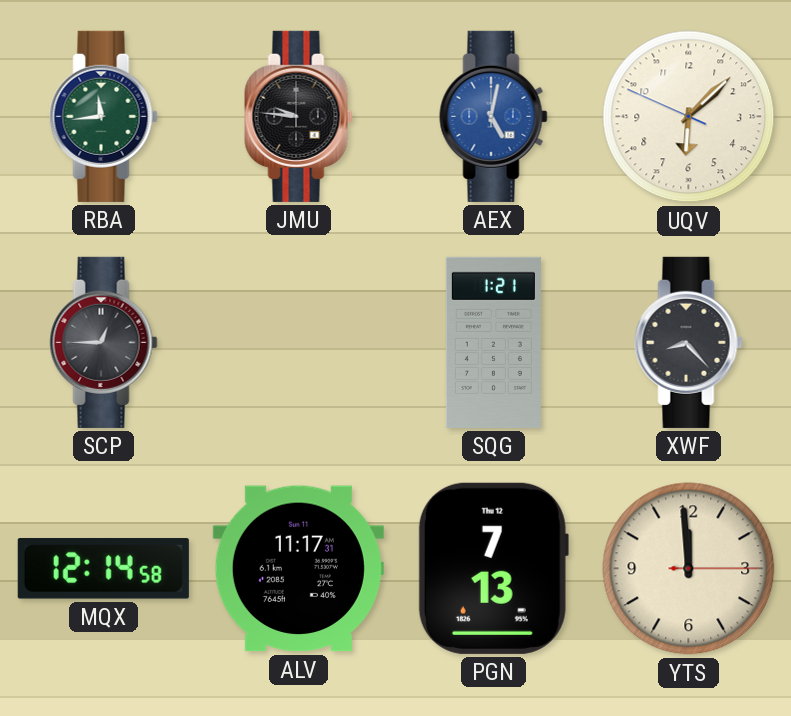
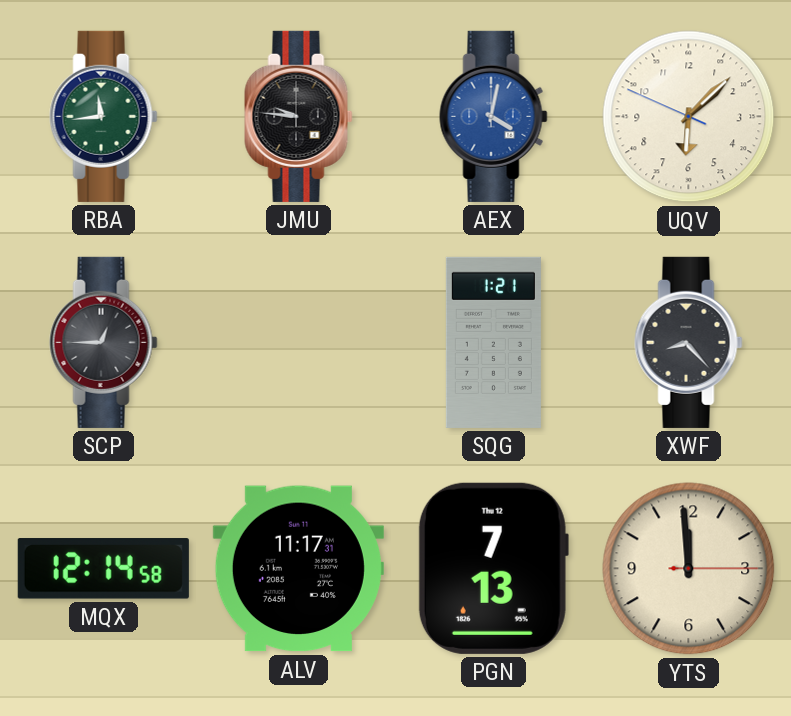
AEX: 5:02 -> 4:02 (494, 116)
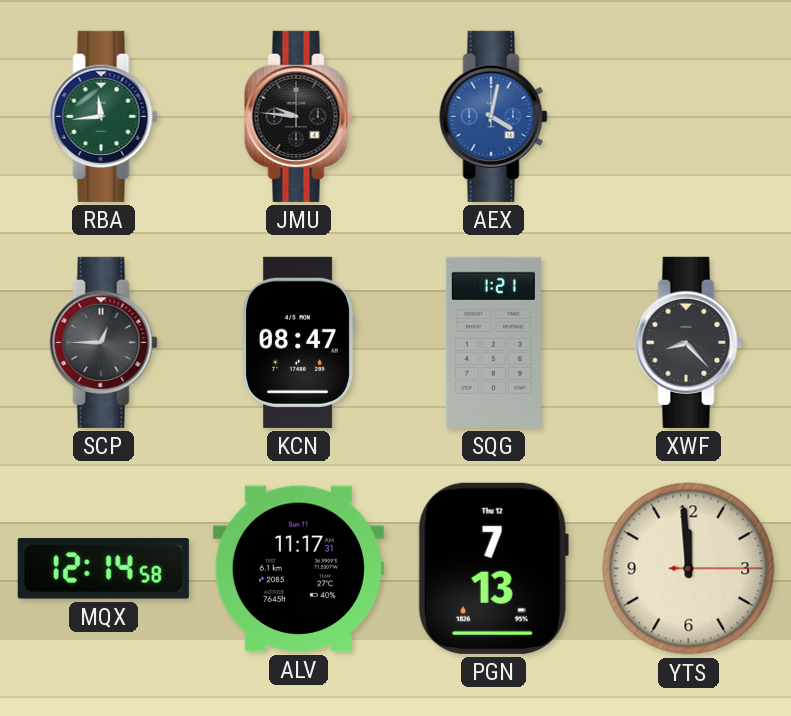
UQV: 6:07 -> none (689, 117)
KCN: none -> 08:47 (299, 342)
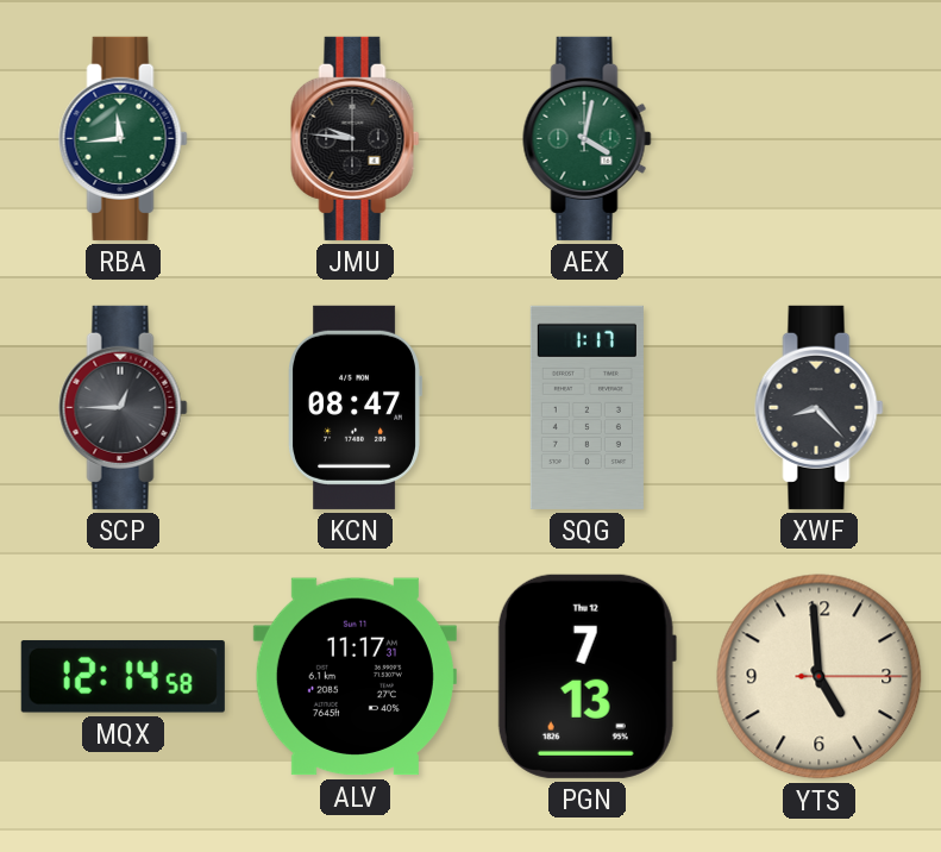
AEX dial: blue -> green (588, 138)
SQG: 1:21 -> 1:17 (586, 407)
YTS: 11:59 -> 4:59 (820, 677)
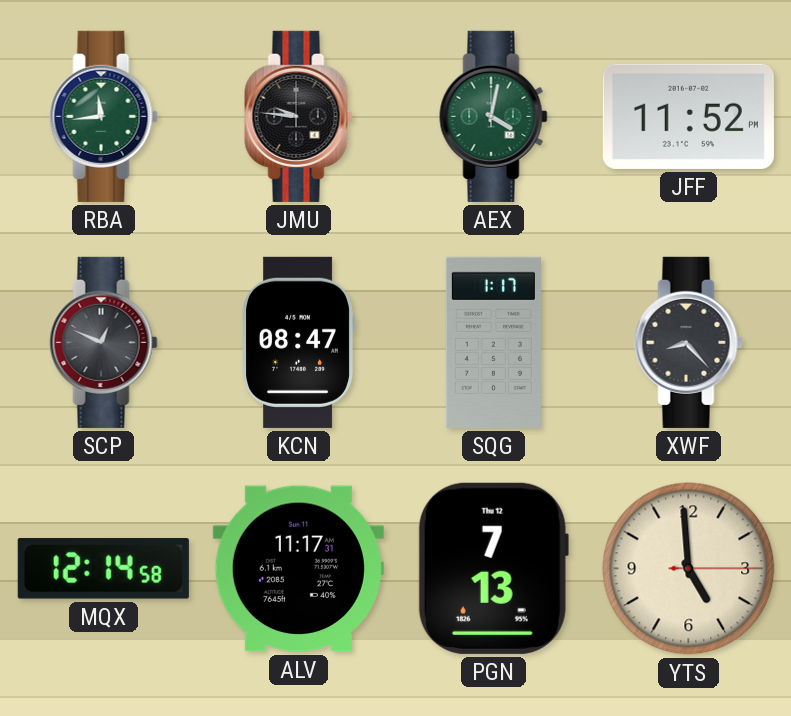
JFF: none -> 11:52 (688, 116)
SCP: 12:45 -> 12:49 (104, 342)
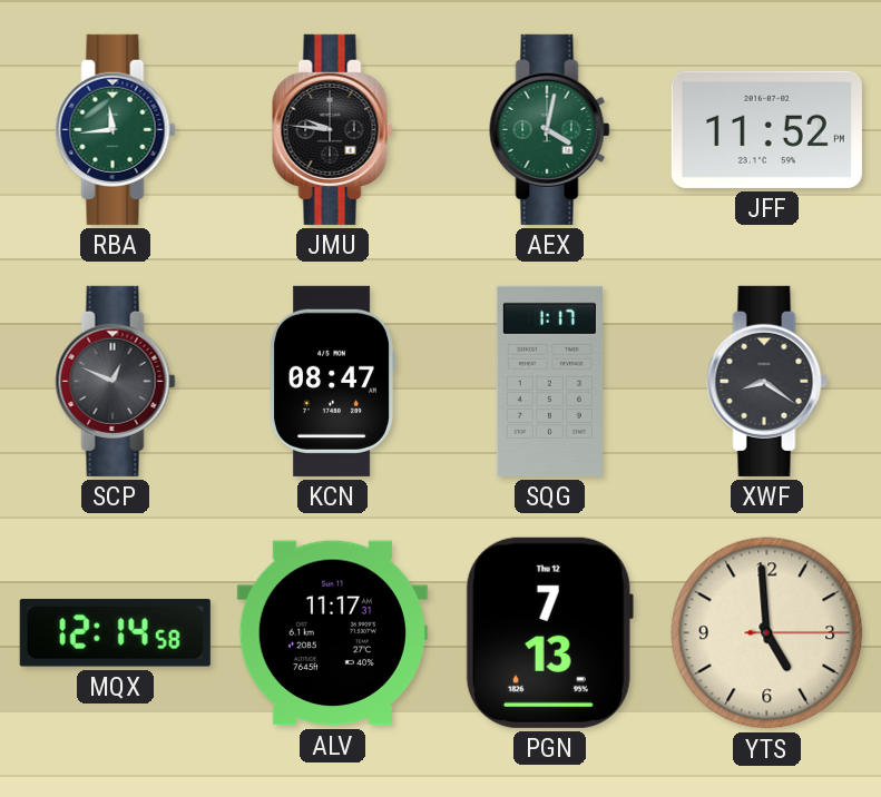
XWF: 8:23 -> 8:21 (767, 381)
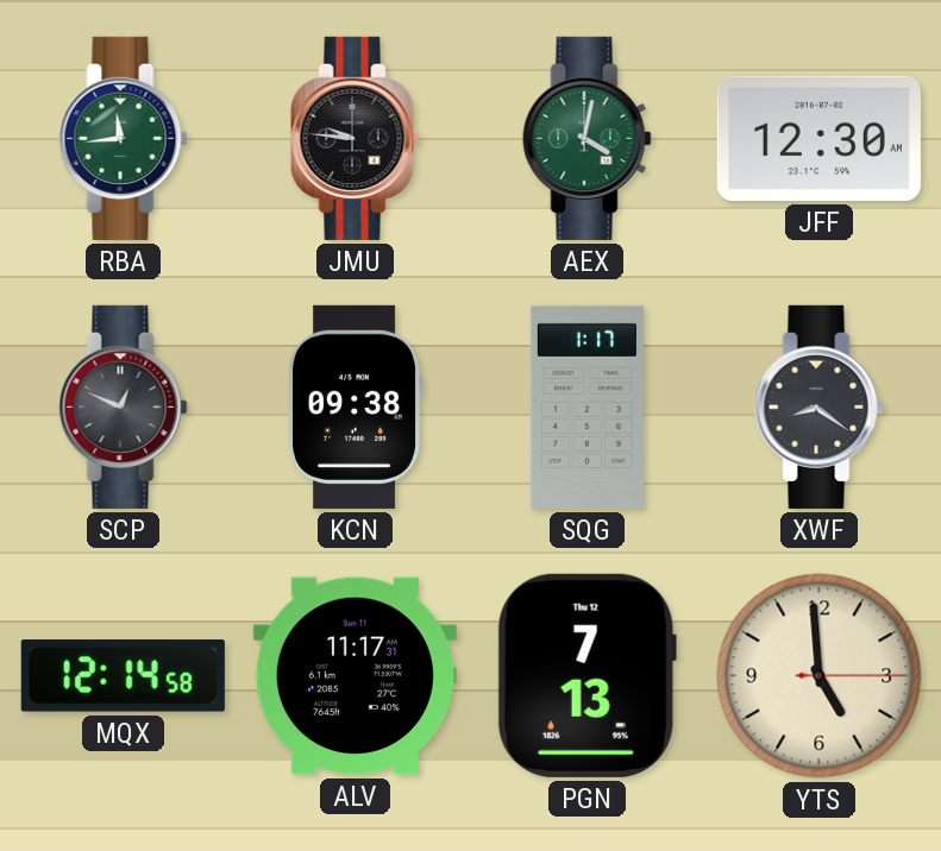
JFF: 11:52 -> 12:30 (818, 138)
KCN: 08:47 -> 09:38 (356, 406)
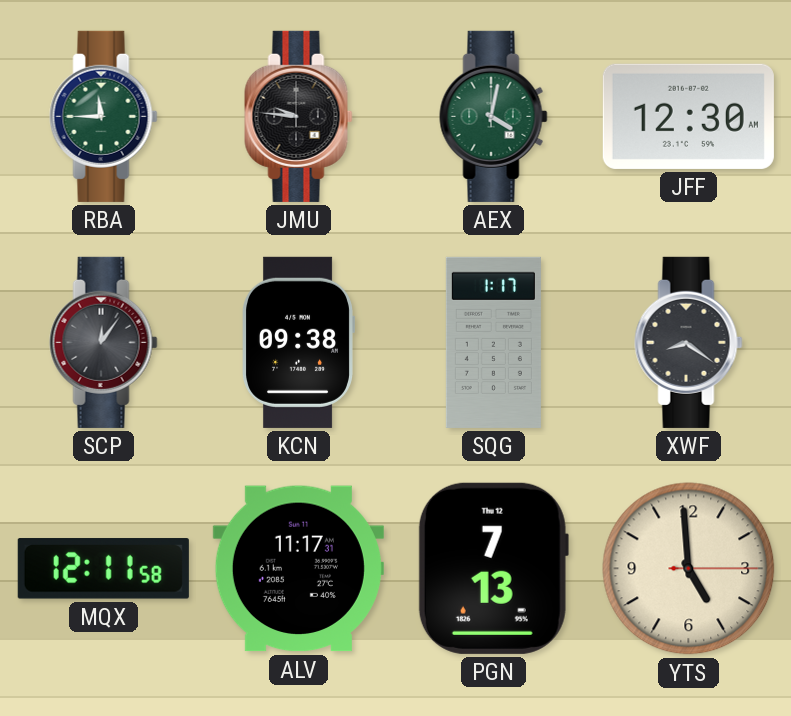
RBA: 11:44 -> 11:45 (104, 116)
SCP: 12:49 -> 12:06 (104, 342)
MQX: 12:14 -> 12:11 (103, 569)
